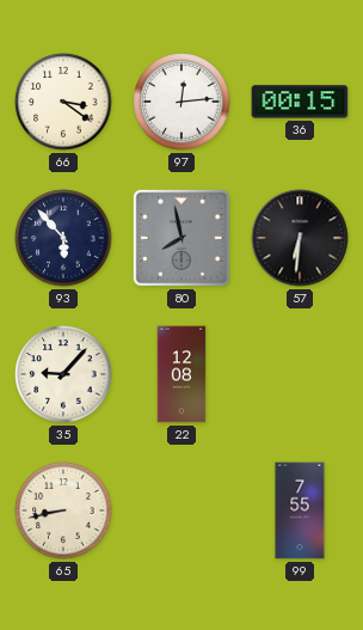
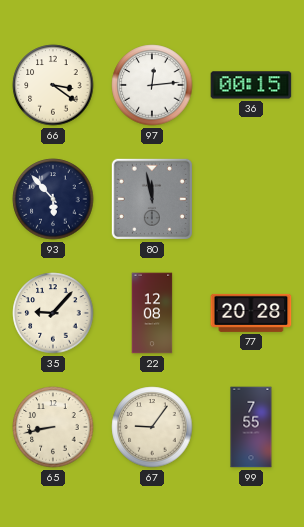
80: 7:58 -> 11:58 (152, 199)
57: 6:31 -> none (300, 238)
77: none -> 20:28 (251, 313)
67: none -> 9:06 (152, 427)
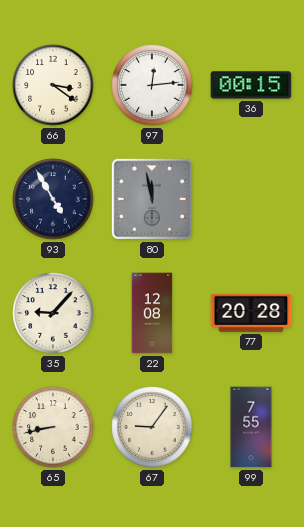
93: 5:53 -> 4:55 (53, 199)
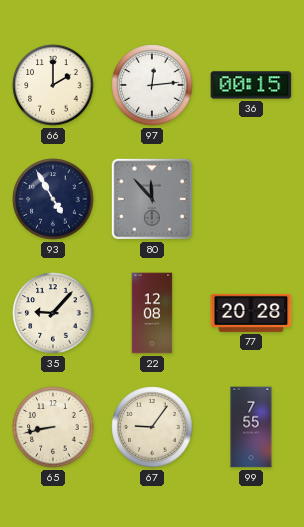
66: 3:21 -> 2:00 (53, 85)
80: 11:58 -> 11:53 (152, 199)
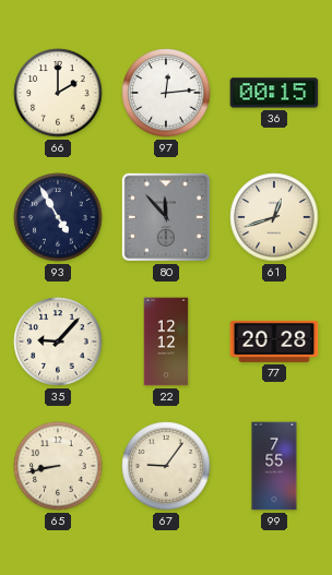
61: none -> 12:42 (274, 217)
22: 12:08 -> 12:12 (166, 342)
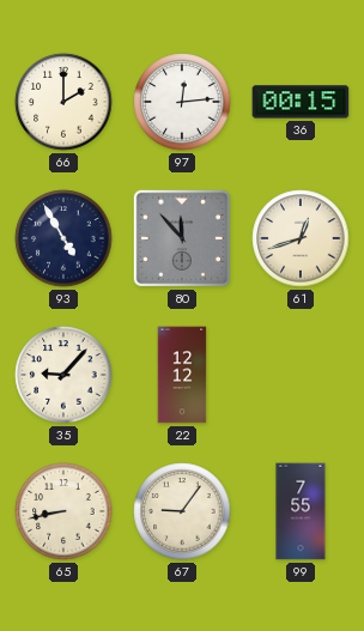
77: 20:28 -> none (274, 342)
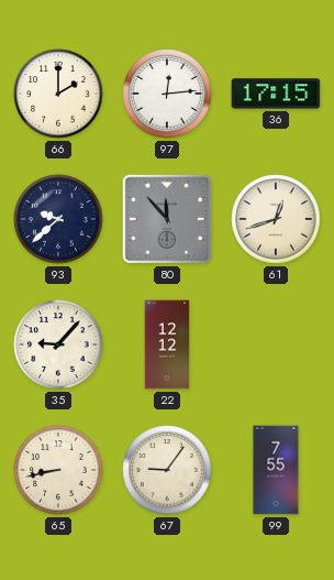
36: 00:15 -> 17:15 (276, 94)
93: 4:55 -> 9:38 (58, 219)
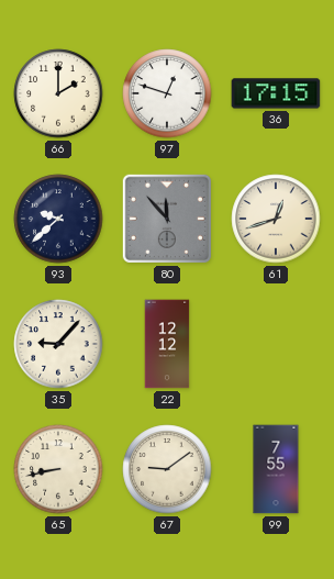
97: 12:14 -> 12:48 (167, 93)
67: 9:06 -> 9:09 (167, 469)
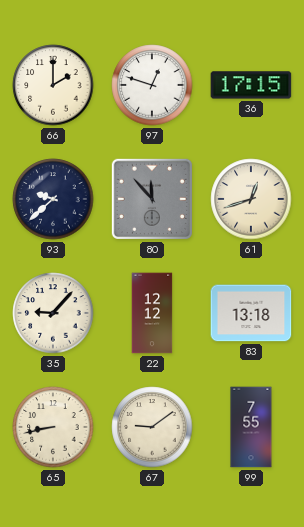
83: none -> 13:18 (251, 313)
